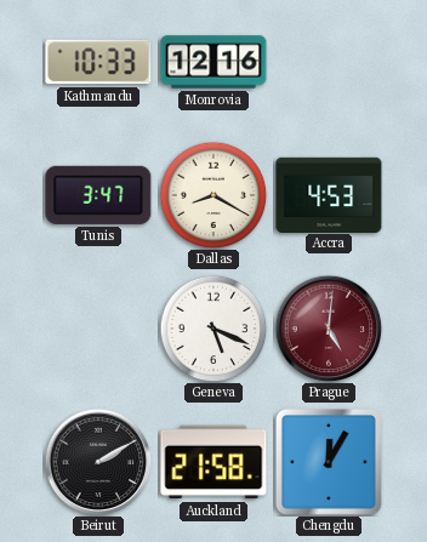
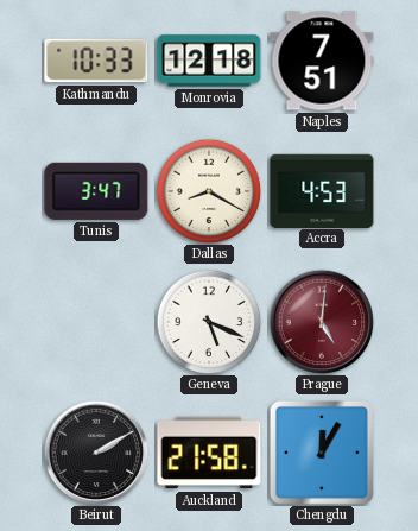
Monrovia: 12:16 -> 12:18 (209, 61)
Naples: none -> 7:51 (322, 61)
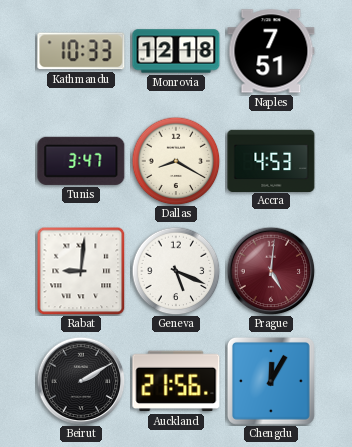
Rabat: none -> 9:01 (81, 271)
Auckland: 21:58 -> 21:56 (176, 381)
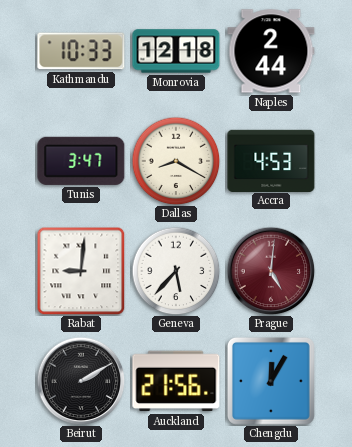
Naples: 7:51 -> 2:44 (271, 51)
Geneva: 5:19 -> 5:37 (176, 271)
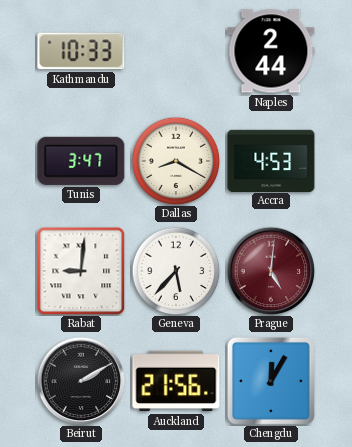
Monrovia: 12:18 -> none (176, 51)
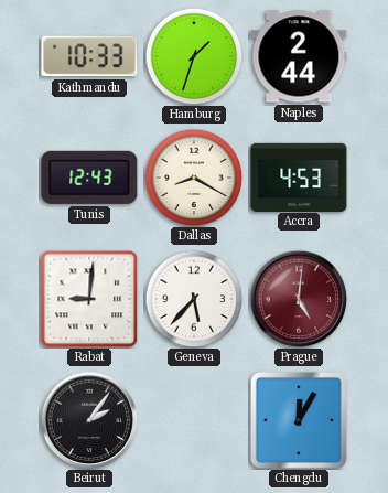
Hamburg: none -> 1:33 (194, 56)
Tunis: 3:47 -> 12:43 (89, 178)
Beirut: 2:10 -> 2:06 (89, 420)
Auckland: 21:56 -> none (176, 381)
